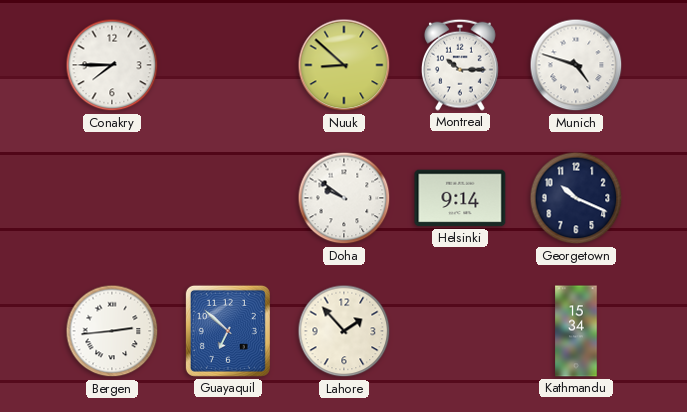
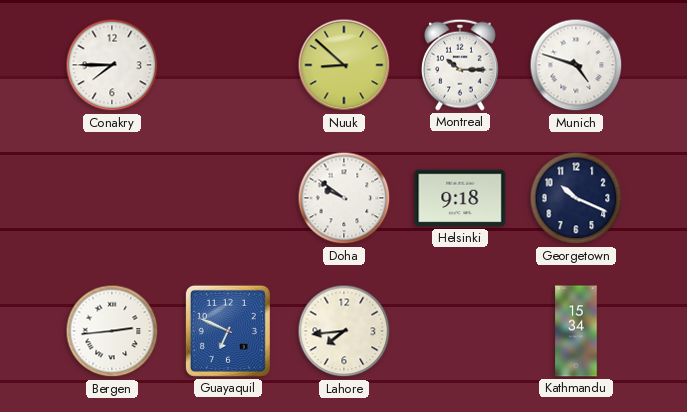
Helsinki: 9:14 -> 9:18 (460, 198)
Guayaquil: 6:52 -> 6:49 (228, 331)
Lahore: 1:53 -> 7:44 (344, 331)
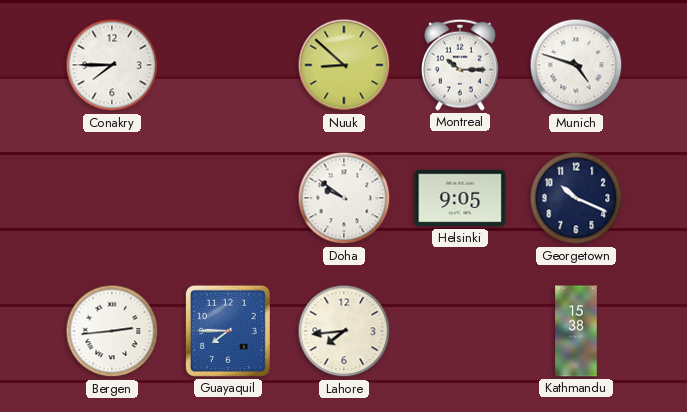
Helsinki: 9:18 -> 9:05 (460, 198)
Guayaquil: 6:49 -> 7:45 (228, 331)
Kathmandu: 15:34 -> 15:38 (576, 331)
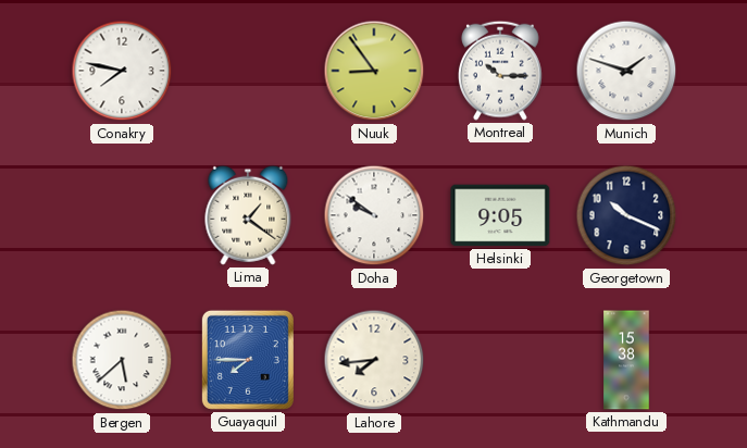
Conakry: 7:45 -> 7:47 (122, 71)
Nuuk: 8:52 -> 8:54 (374, 71)
Munich: 4:48 -> 1:48 (626, 71)
Lima: none -> 1:21 (248, 215)
Bergen: 2:44 -> 5:38 (122, 360)
